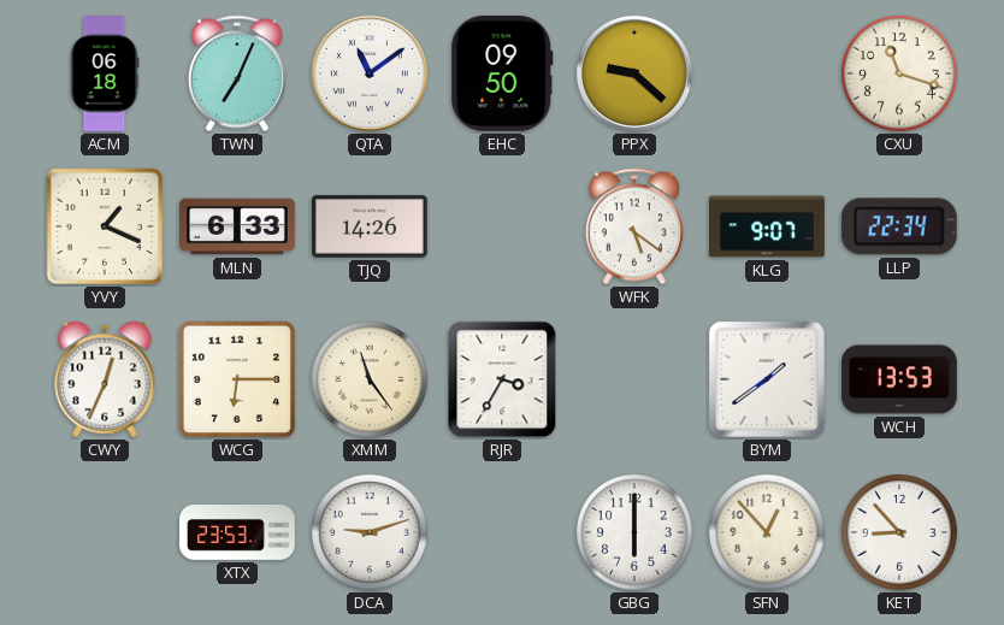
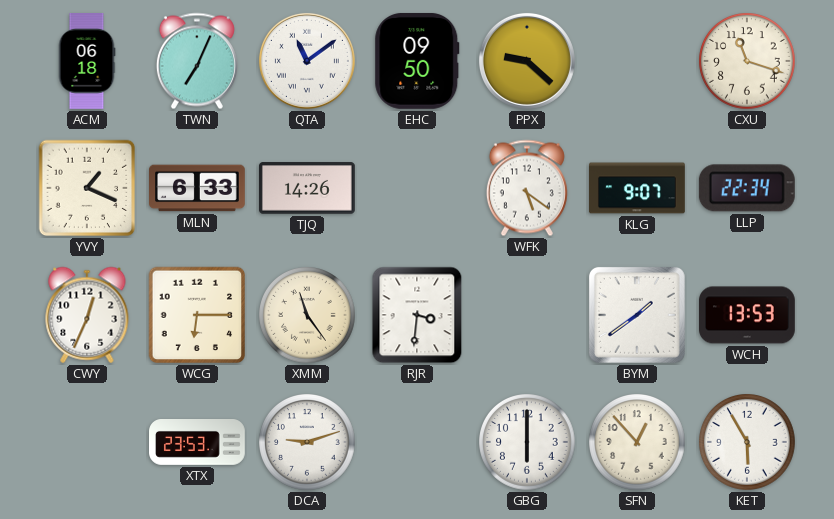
RJR: 3:35 -> 3:31 (417, 315)
KET: 8:53 -> 5:55 (748, 443)
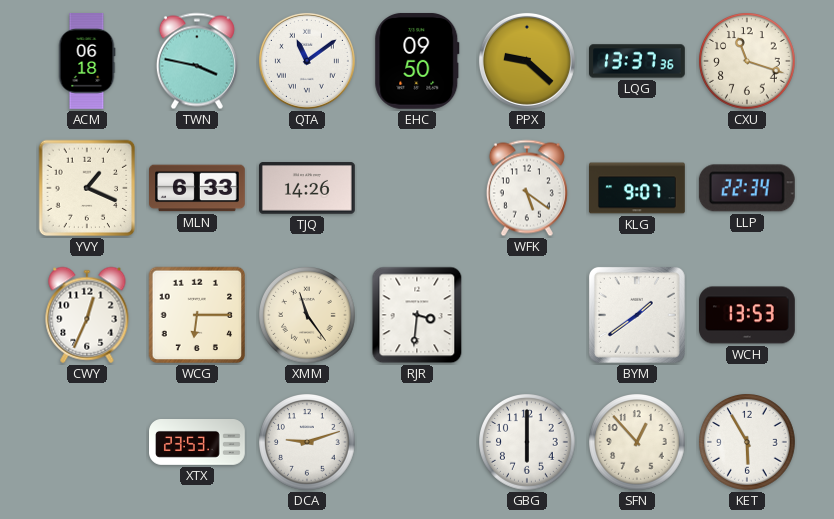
TWN: 7:04 -> 3:47 (197, 61)
LQG: none -> 13:37 (638, 61)
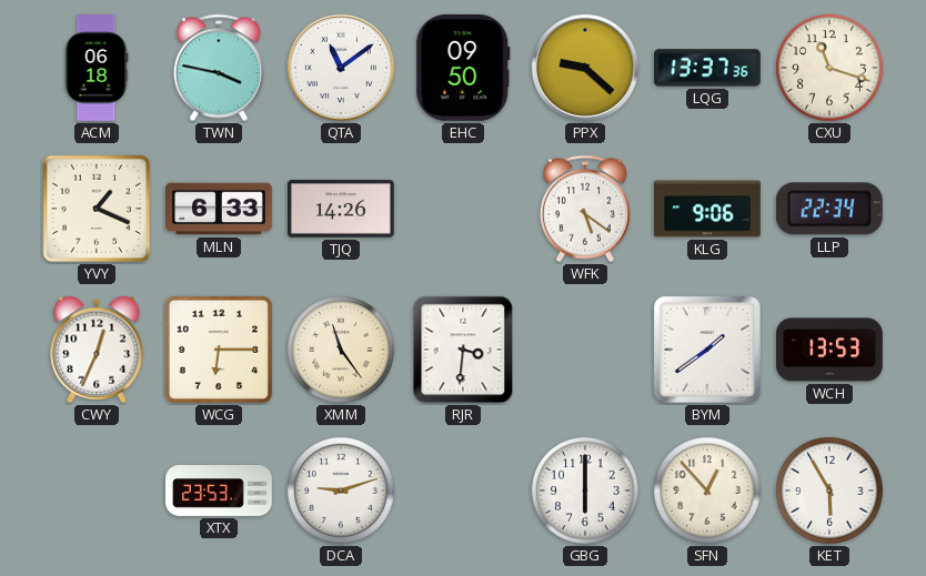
KLG: 9:07 -> 9:06 (708, 209)
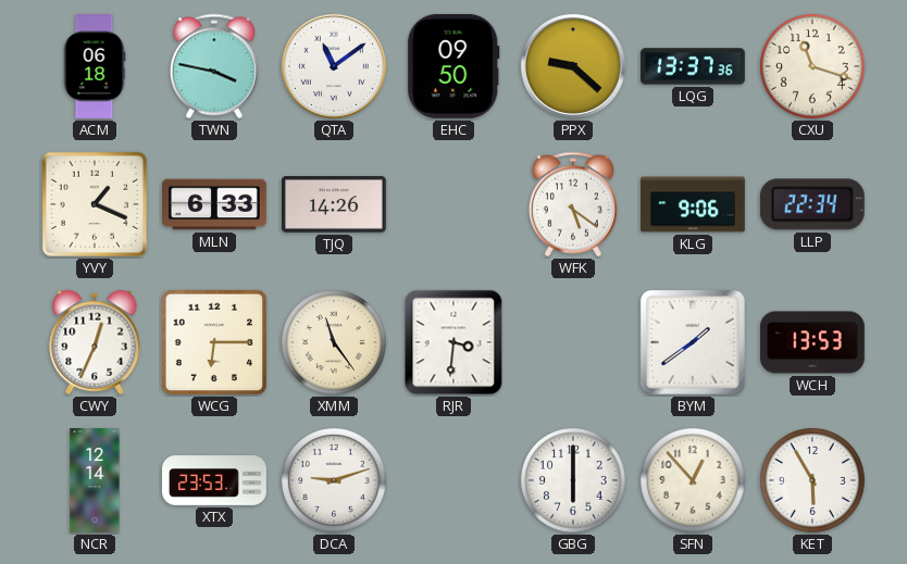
NCR: none -> 12:14 (95, 480)
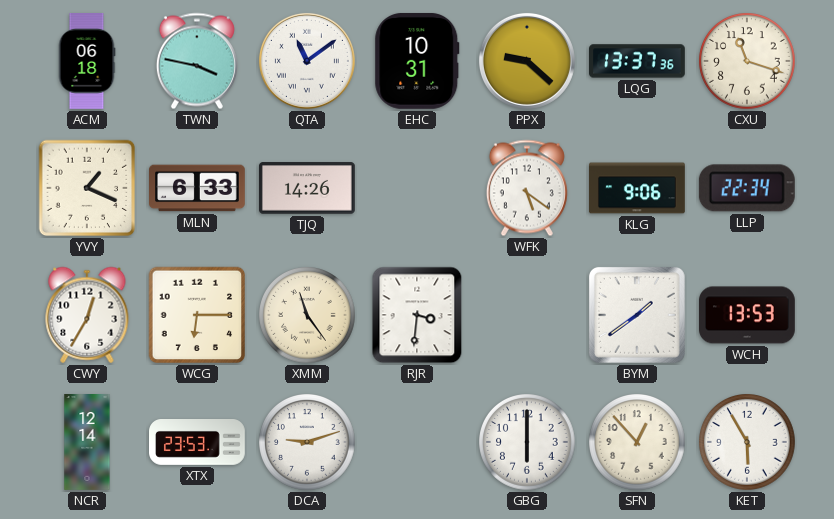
EHC: 09:50 -> 10:31 (417, 61)
CWY: 12:34 -> 12:35 (87, 315)
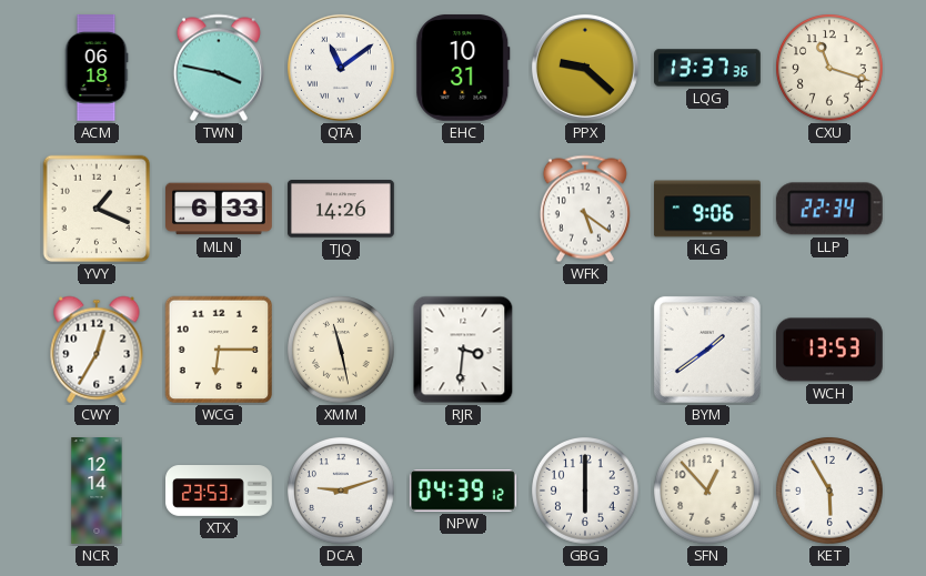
XMM: 11:24 -> 11:28 (342, 351)
NPW: none -> 04:39 (464, 491)
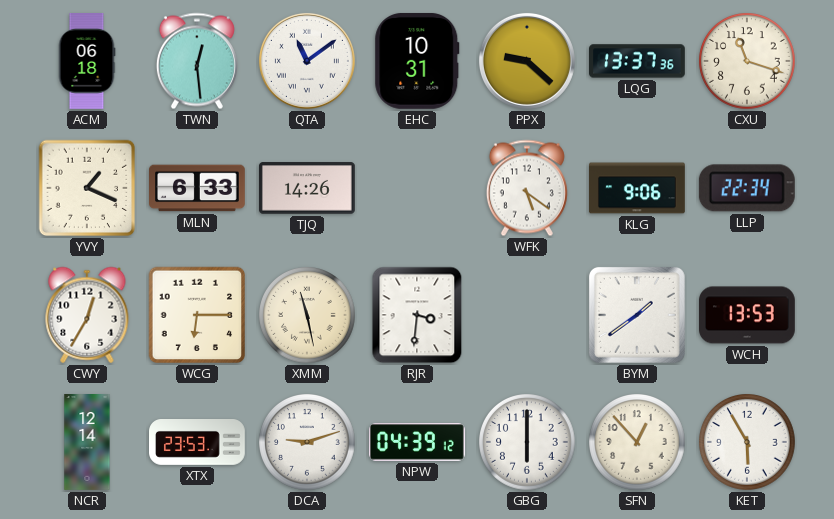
TWN: 3:47 -> 12:29 (197, 61)
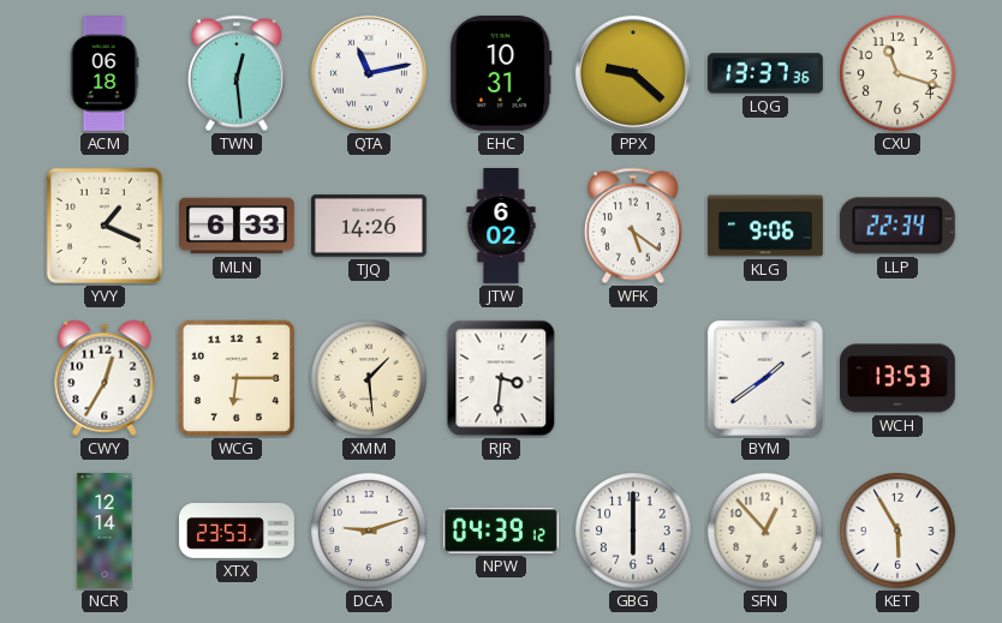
QTA: 11:09 -> 11:13 (369, 73)
JTW: none -> 6:02 (501, 227)
XMM: 11:28 -> 1:29 (370, 379)
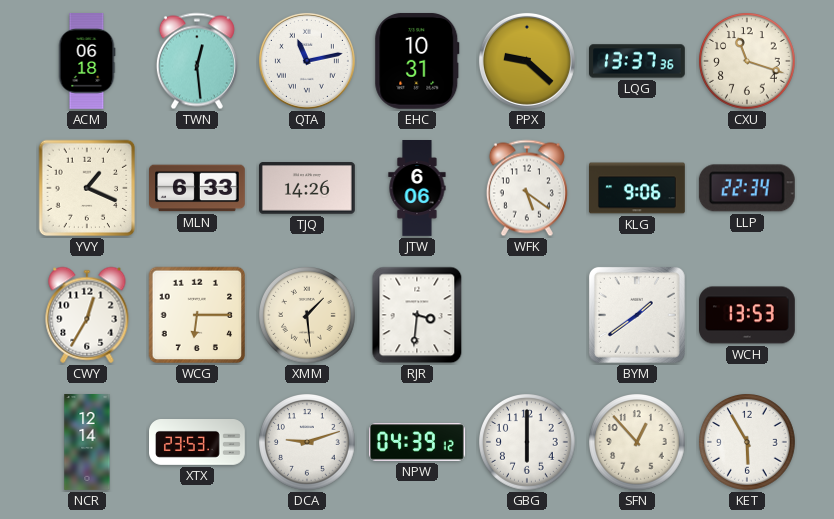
JTW: 6:02 -> 6:06 (417, 189)
